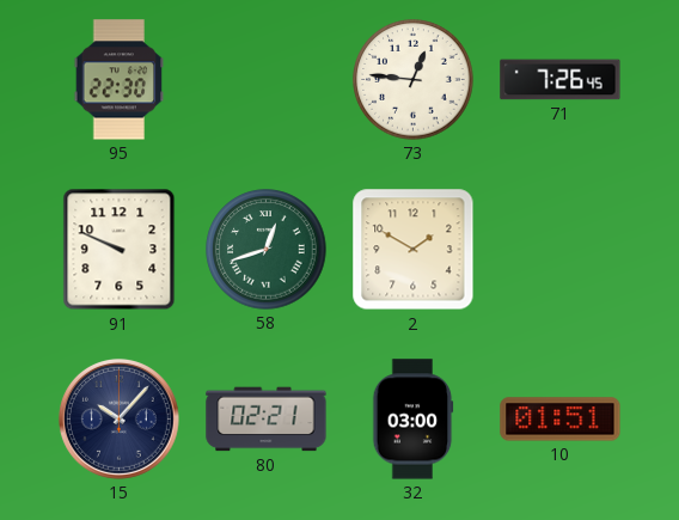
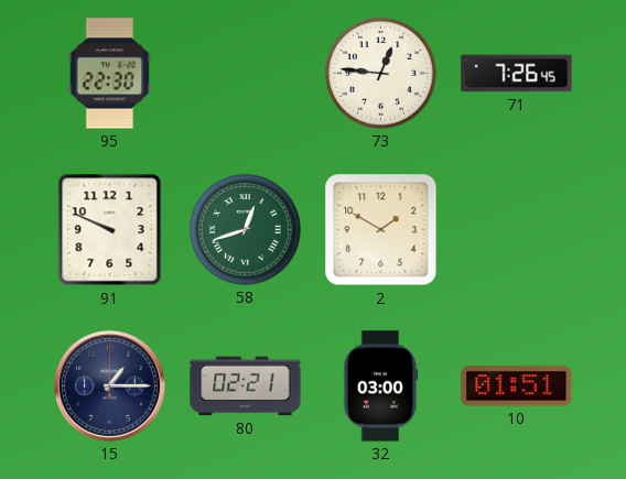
15: 10:07 -> 1:15 (109, 385)
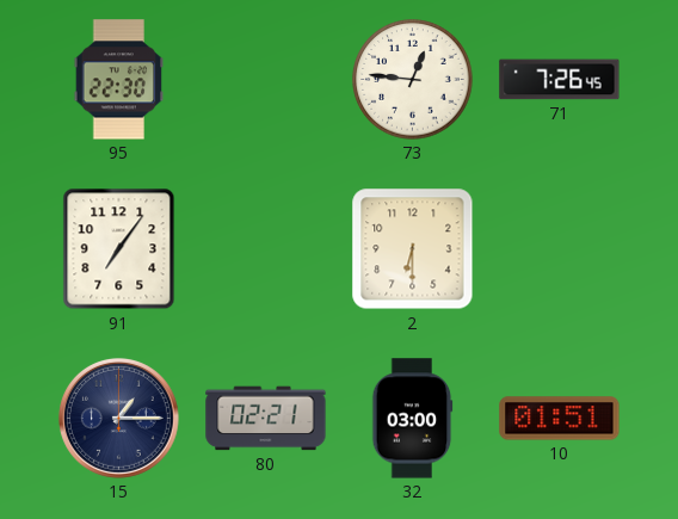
91: 9:49 -> 7:06 (119, 249)
58: 12:42 -> none (246, 230)
2: 1:50 -> 6:30 (413, 249)
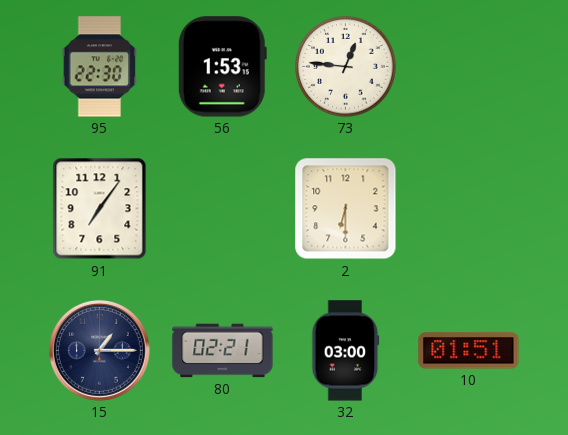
56: none -> 1:53 (222, 67)
71: 7:26 -> none (560, 80)
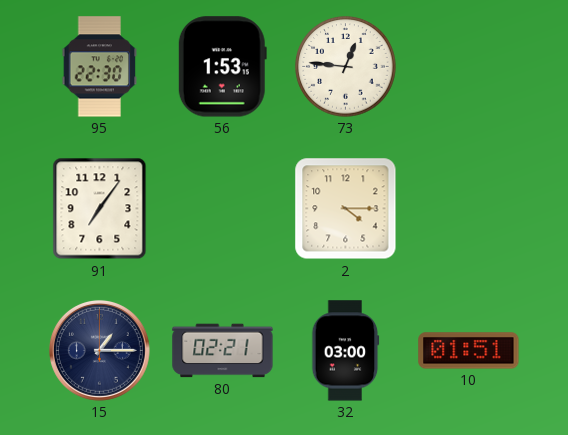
2: 6:30 -> 4:15 (346, 209)
